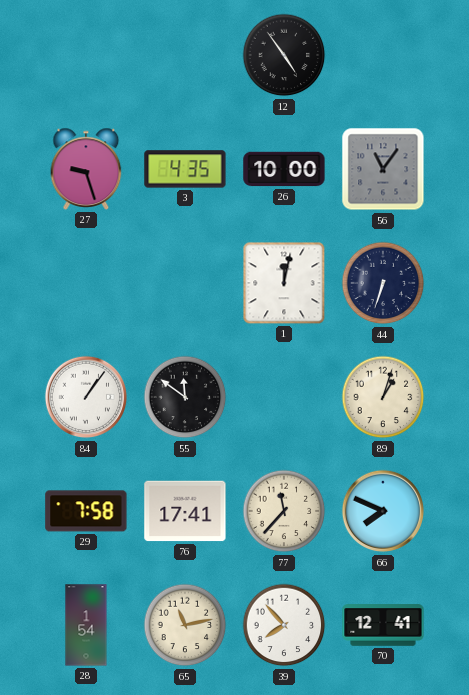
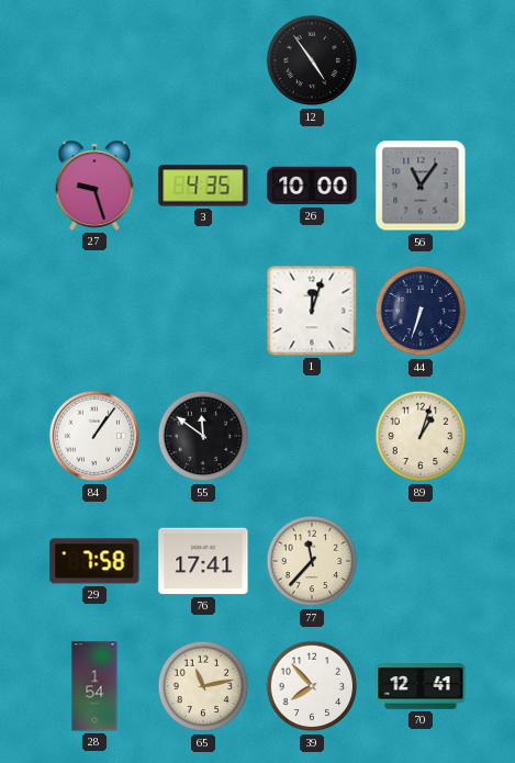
1: 12:02 -> 12:03 (312, 311)
66: 7:49 -> none (383, 511)
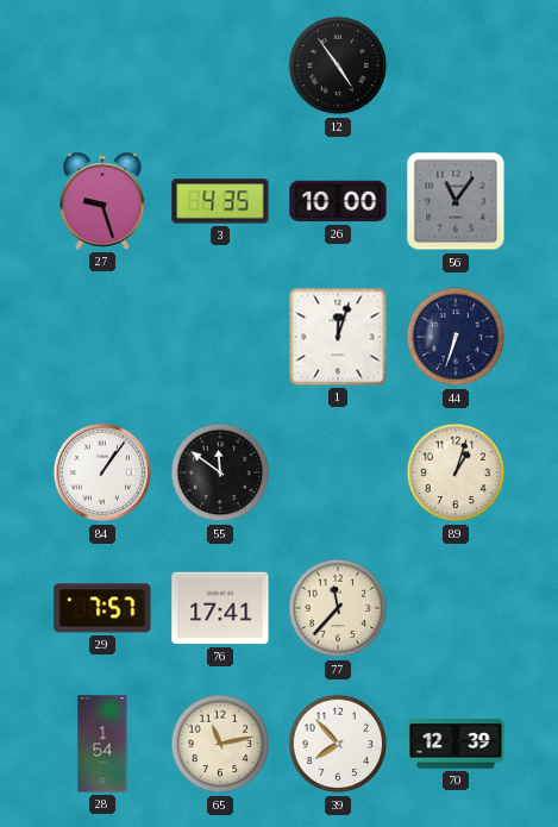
29: 7:58 -> 7:57 (102, 608)
70: 12:41 -> 12:39 (456, 744)
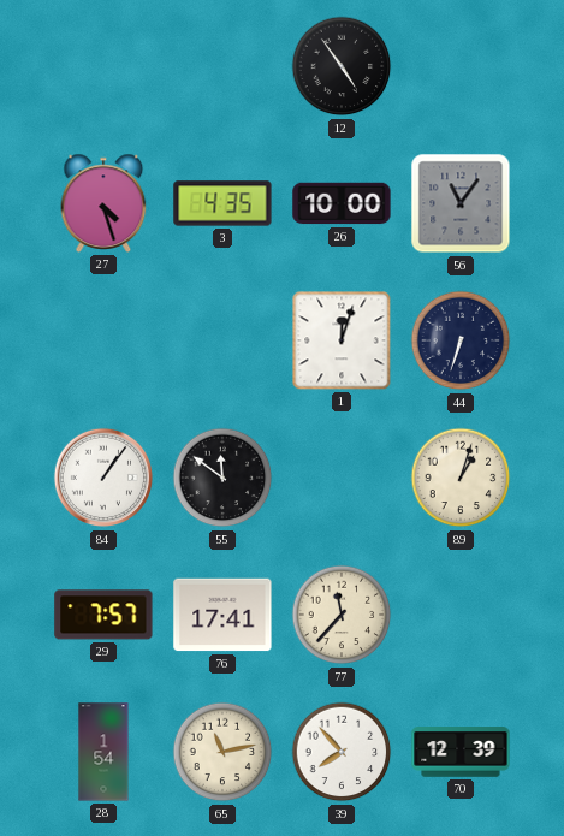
27: 9:27 -> 4:27 (103, 203)
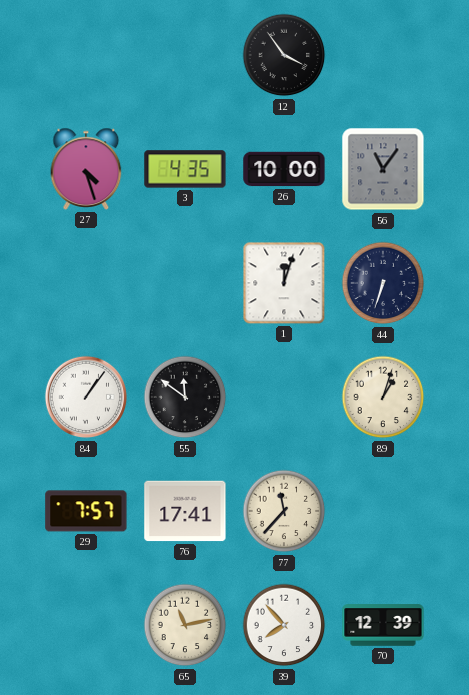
12: 4:54 -> 3:54 (284, 55)
28: 1:54 -> none (103, 752)
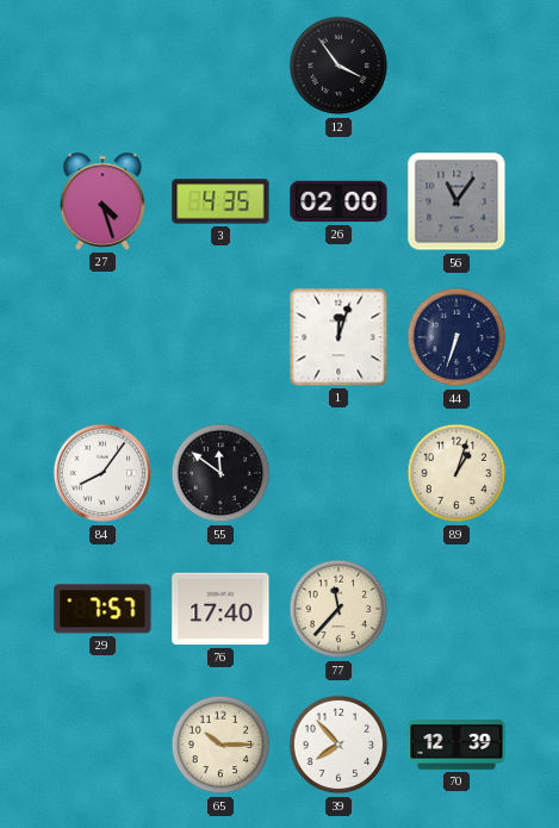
26: 10:00 -> 02:00 (338, 201)
84: 1:06 -> 8:06 (103, 473)
76: 17:41 -> 17:40 (221, 609)
65: 11:13 -> 10:15 (221, 745)
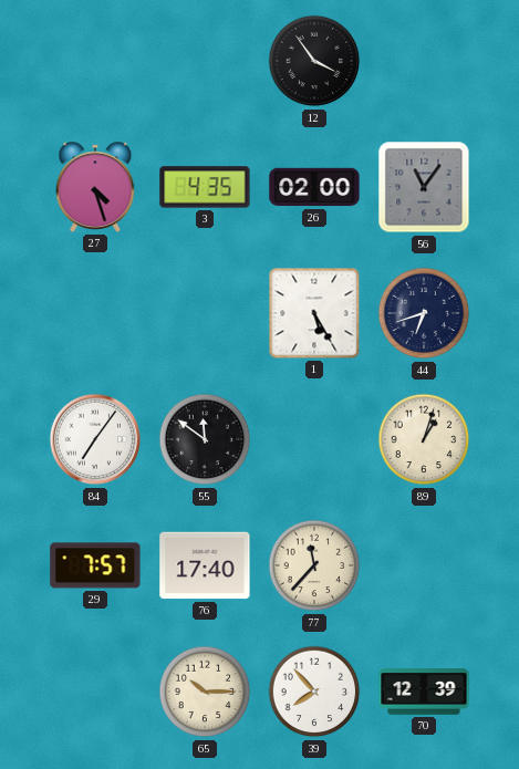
1: 12:03 -> 5:25 (314, 313)
44: 6:33 -> 6:42 (424, 313)
84: 8:06 -> 7:06 (95, 439)
